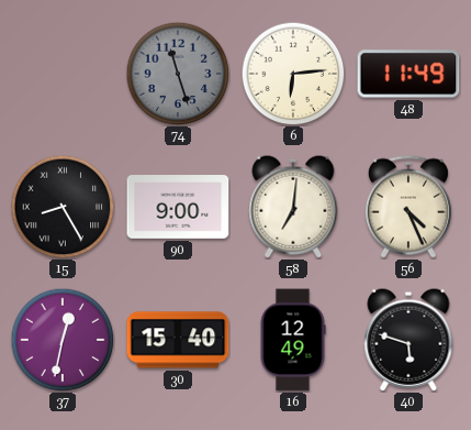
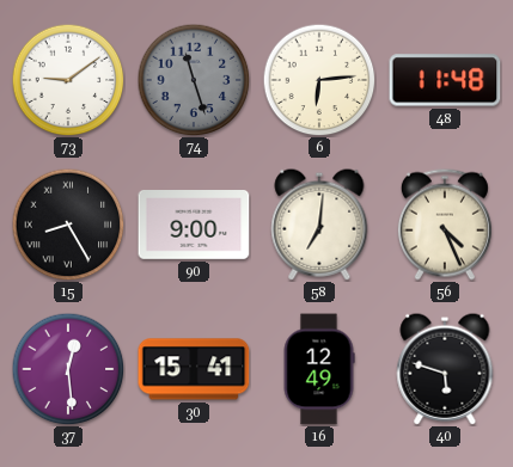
73: none -> 9:09 (68, 80)
48: 11:49 -> 11:48 (445, 80)
37: 12:32 -> 12:29 (68, 369)
30: 15:40 -> 15:41 (194, 369)
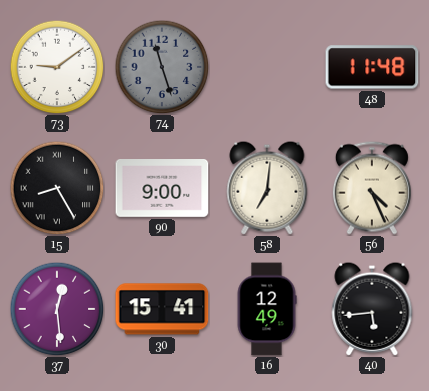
6: 6:14 -> none (319, 80)
40: 5:48 -> 5:44 (372, 309)
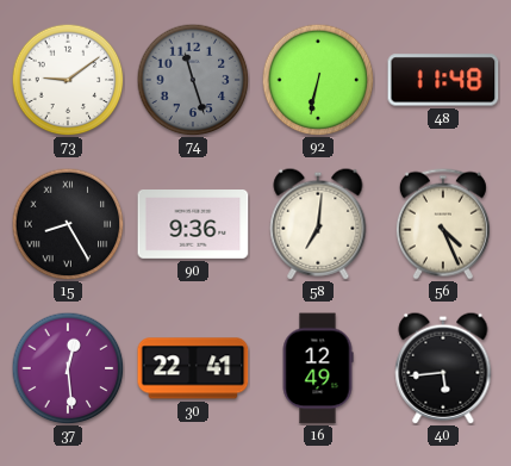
92: none -> 6:32 (318, 80)
90: 9:00 -> 9:36 (193, 225)
30: 15:41 -> 22:41 (193, 368)
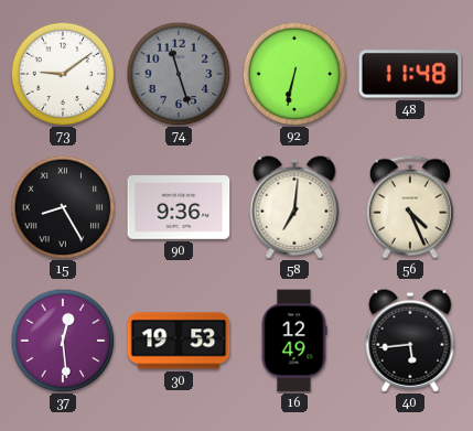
30: 22:41 -> 19:53 (179, 341)
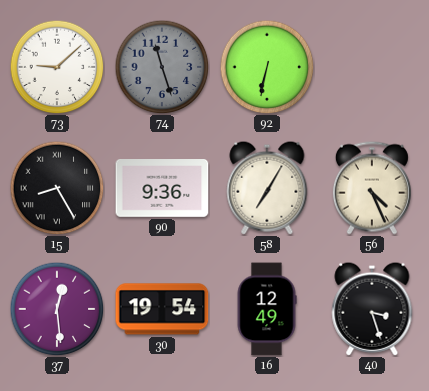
73: 9:09 -> 9:08 (57, 67)
48: 11:48 -> none (410, 74)
58: 7:01 -> 7:05 (267, 188)
30: 19:53 -> 19:54 (162, 309)
40: 5:44 -> 3:27 (372, 309)
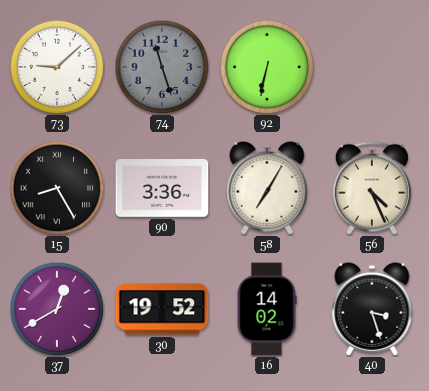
90: 9:36 -> 3:36 (162, 189)
37: 12:29 -> 12:40 (57, 309)
30: 19:54 -> 19:52 (162, 309)
16: 12:49 -> 14:02 (267, 309)
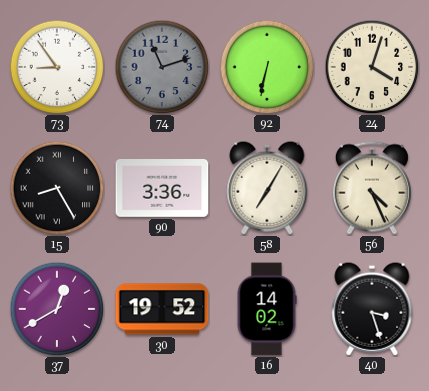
73: 9:08 -> 8:54 (57, 67)
74: 11:27 -> 11:12 (162, 67)
24: none -> 4:03 (372, 67)
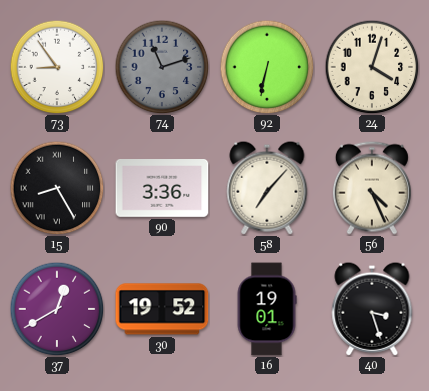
58: 7:05 -> 7:07 (267, 188)
16: 14:02 -> 19:01 (267, 309)
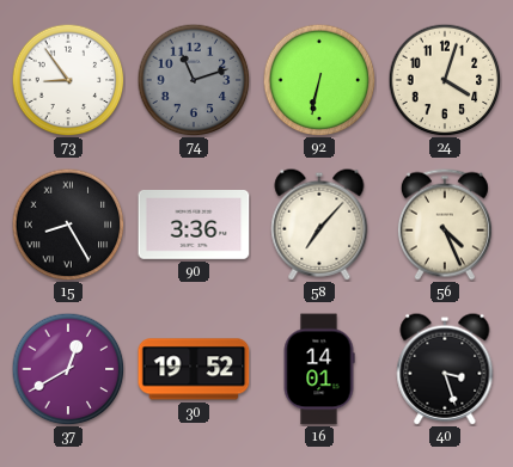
16: 19:01 -> 14:01 (319, 369)
